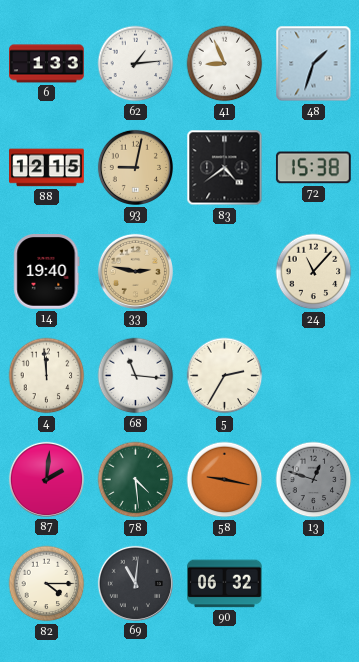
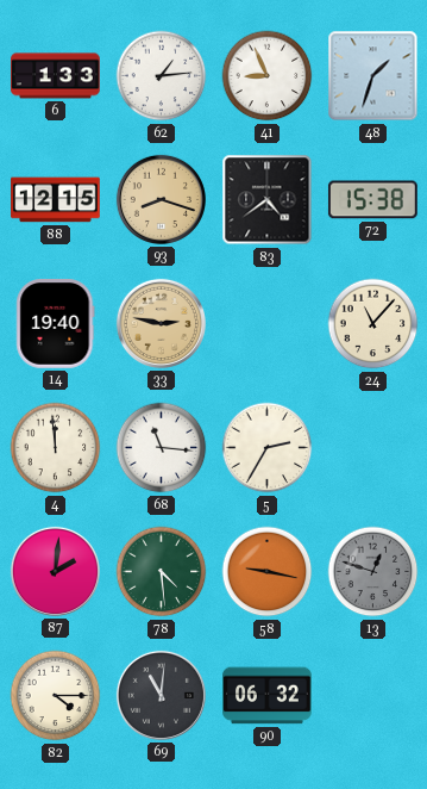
93: 9:02 -> 8:18 (161, 199)
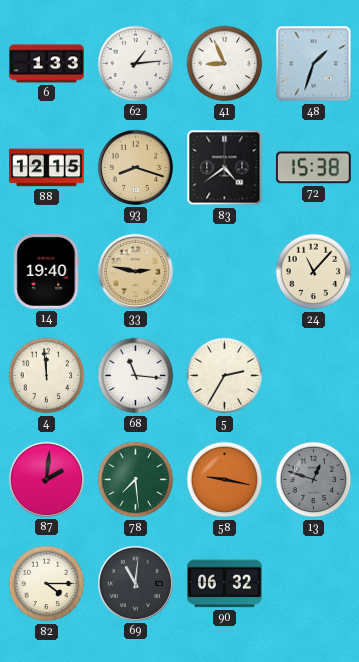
78: 4:29 -> 7:29 (136, 480)
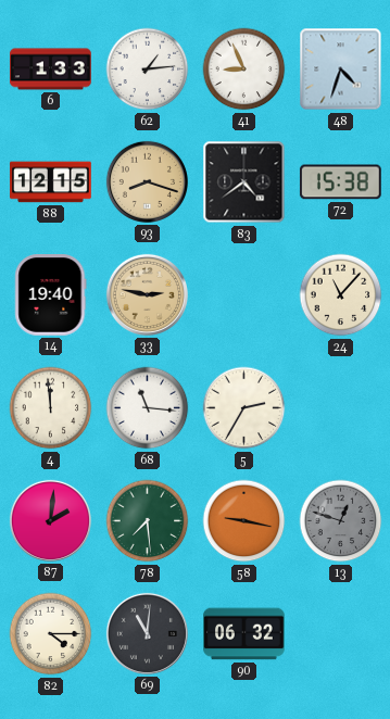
48: 1:33 -> 4:33 (341, 70)
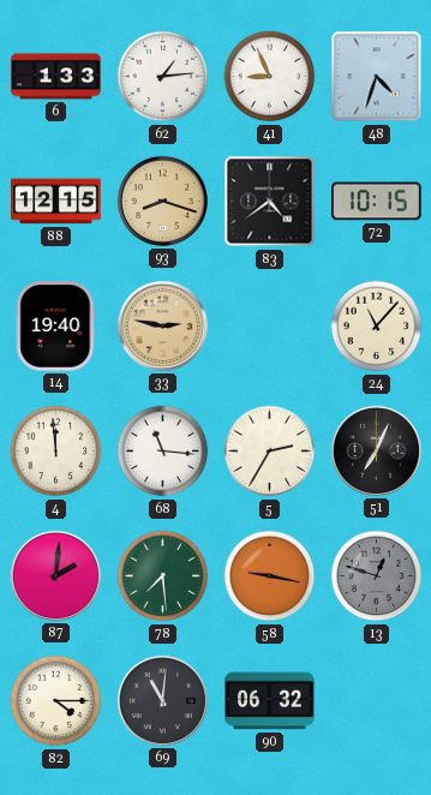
72: 15:38 -> 10:15 (377, 202)
51: none -> 7:04 (376, 450)
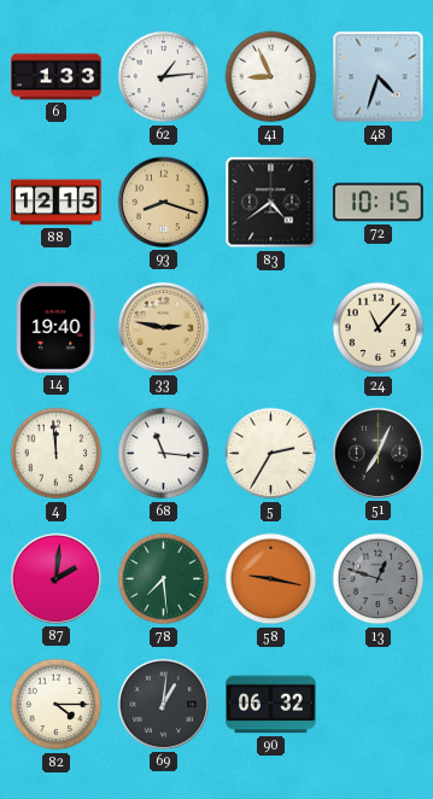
69: 11:01 -> 1:01 (163, 704)
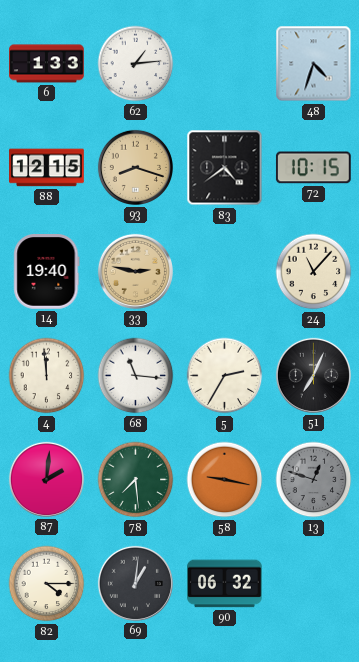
41: 8:56 -> none (271, 77)
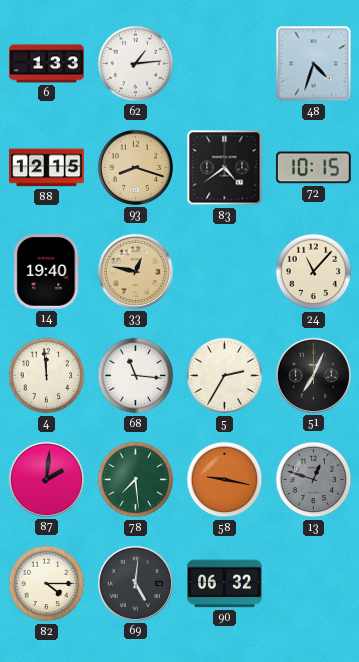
33: 2:47 -> 12:47 (135, 271)
69: 1:01 -> 5:01 (135, 583)
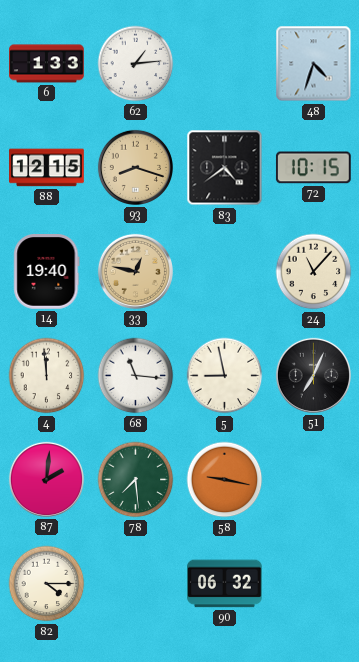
5: 2:35 -> 8:58 (225, 376)
13: 12:48 -> none (314, 480)
69: 5:01 -> none (135, 583)
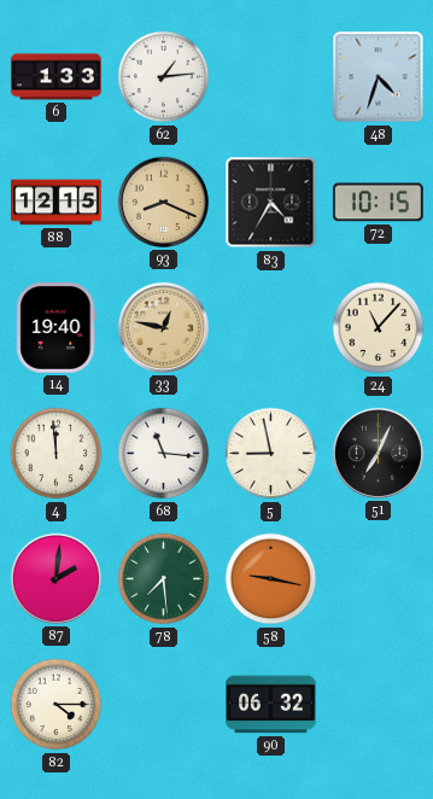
93: 8:18 -> 8:19 (163, 202)
83: 4:39 -> 4:35 (271, 203)
